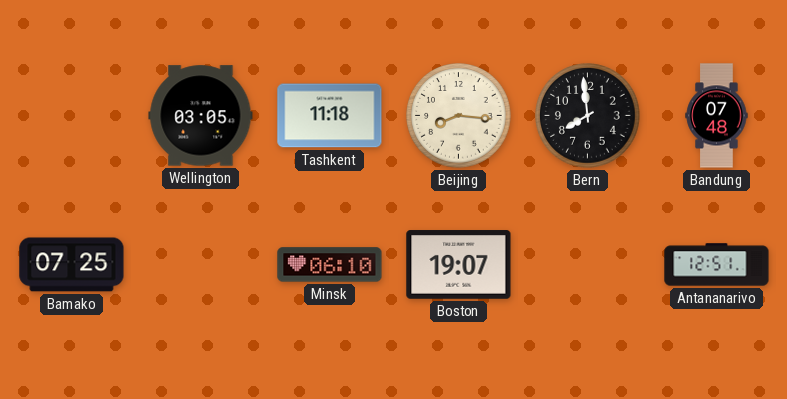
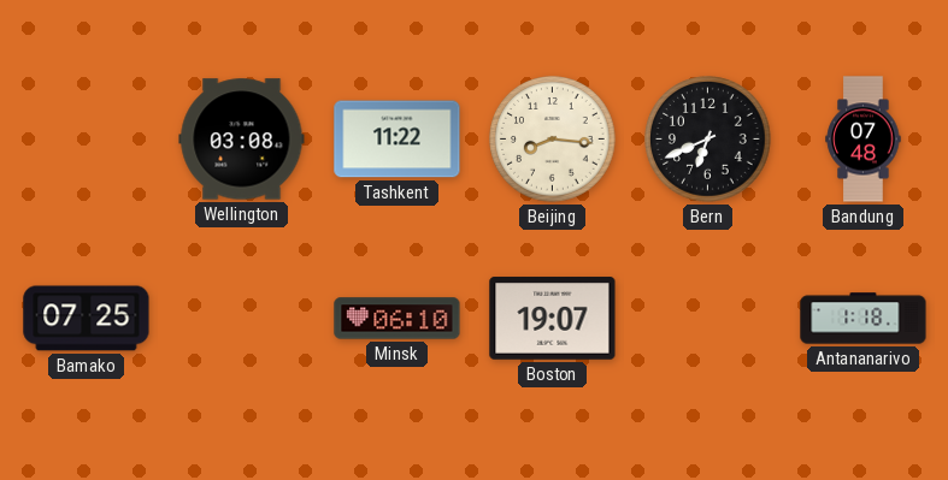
Wellington: 03:05 -> 03:08 (242, 140)
Tashkent: 11:18 -> 11:22 (398, 140)
Bern: 7:59 -> 6:41 (708, 140)
Antananarivo: 12:51 -> 1:18 (864, 319)
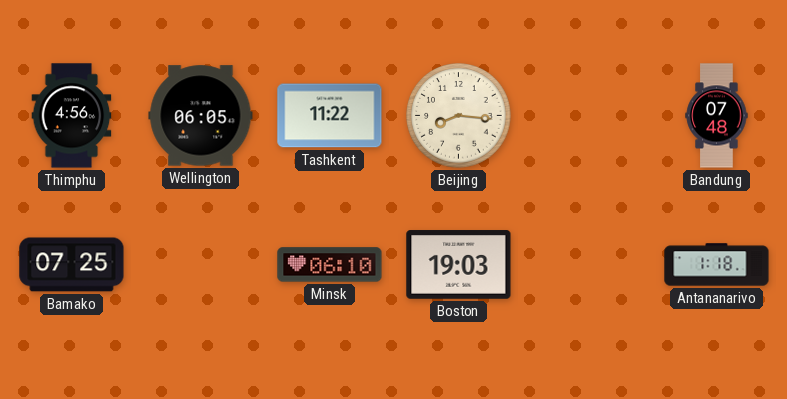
Thimphu: none -> 4:56 (72, 116)
Wellington: 03:08 -> 06:05 (201, 116)
Bern: 6:41 -> none (708, 140)
Boston: 19:07 -> 19:03 (459, 265)
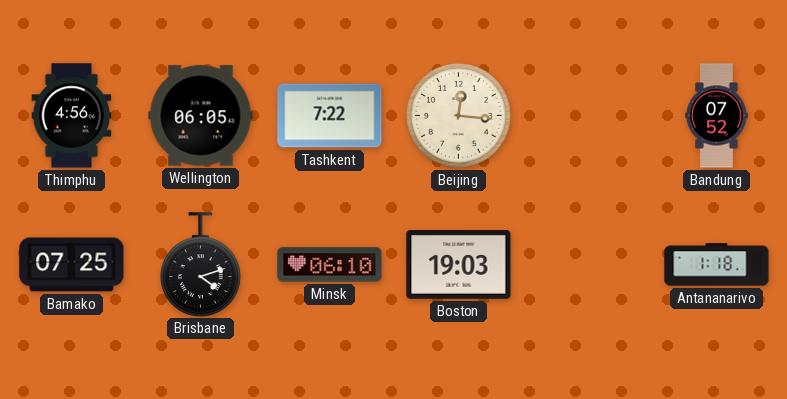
Tashkent: 11:22 -> 7:22 (330, 116)
Beijing: 8:16 -> 12:16 (459, 116)
Bandung: 07:48 -> 07:52 (717, 116)
Brisbane: none -> 4:12 (201, 264)
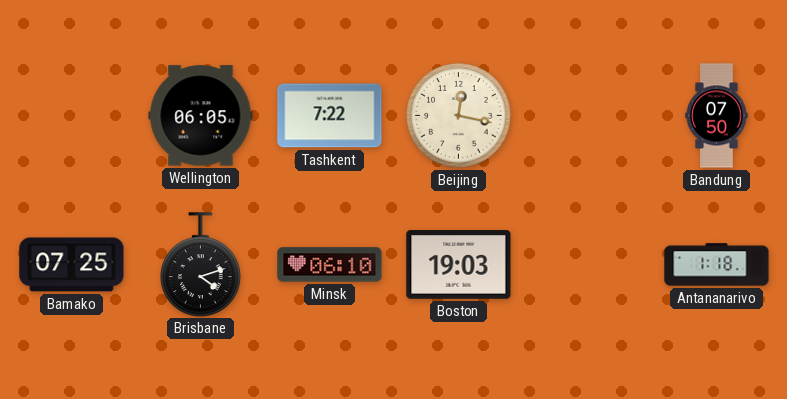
Thimphu: 4:56 -> none (72, 116)
Beijing: 12:16 -> 12:17 (459, 116)
Bandung: 07:52 -> 07:50 (717, 116)
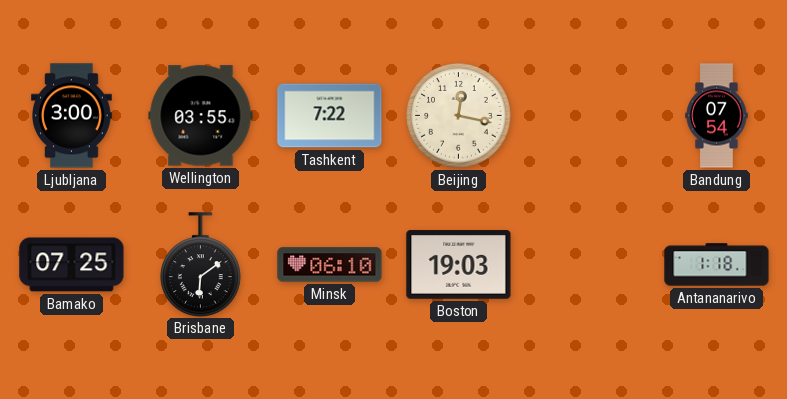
Ljubljana: none -> 3:00 (72, 116)
Wellington: 06:05 -> 03:55 (201, 116)
Bandung: 07:50 -> 07:54 (717, 116)
Brisbane: 4:12 -> 6:09 (201, 264)
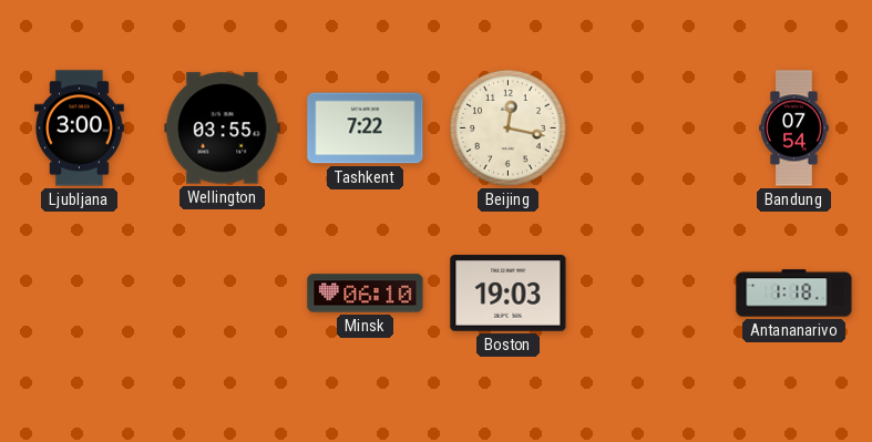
Bamako: 07:25 -> none (72, 265)
Brisbane: 6:09 -> none (201, 264)
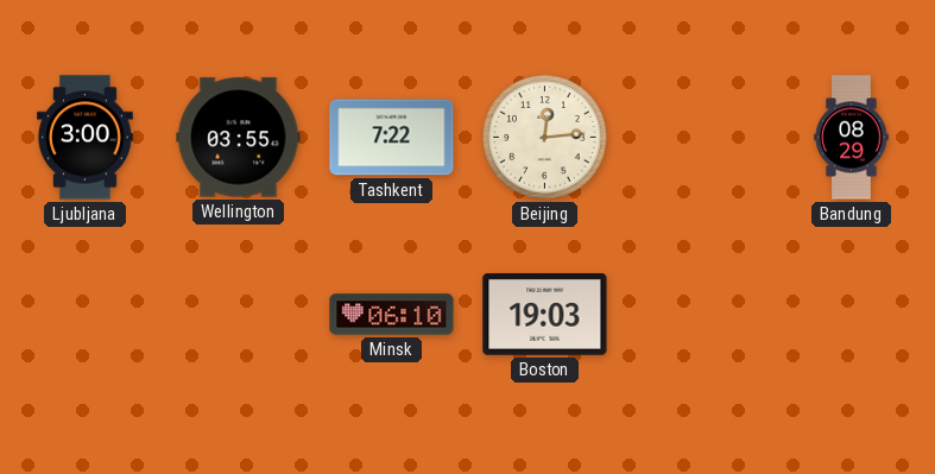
Beijing: 12:17 -> 12:14 (545, 138)
Bandung: 07:54 -> 08:29 (852, 138)
Antananarivo: 1:18 -> none (794, 294)
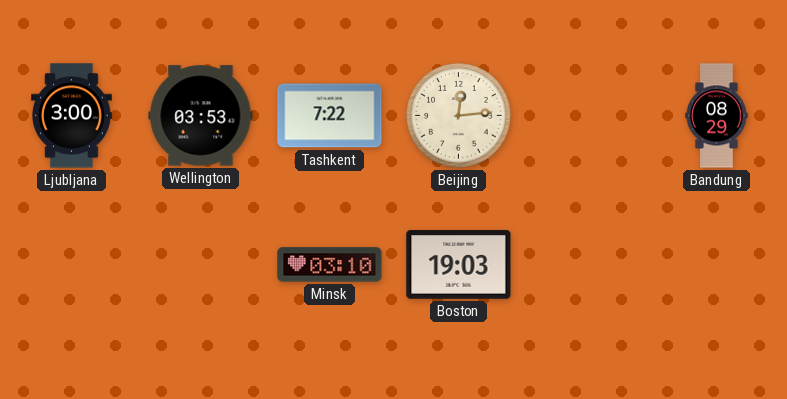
Wellington: 03:55 -> 03:53 (201, 116)
Minsk: 06:10 -> 03:10 (330, 265)
